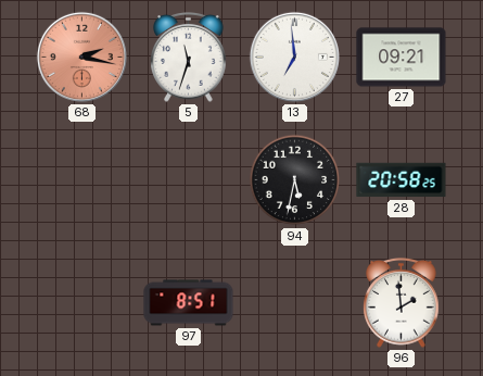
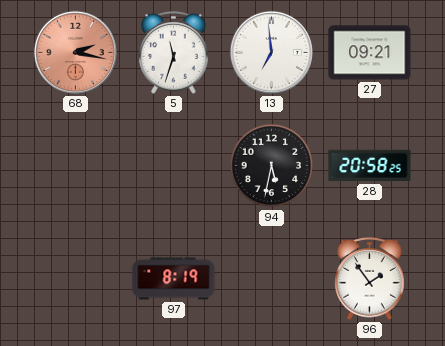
97: 8:51 -> 8:19 (174, 279)
96: 1:59 -> 1:54 (370, 279)
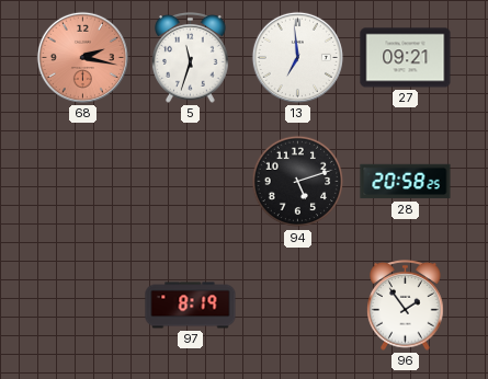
94: 5:32 -> 5:12 (298, 182)
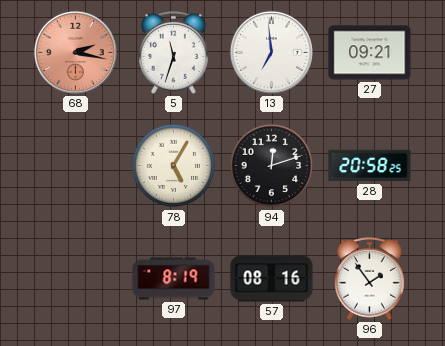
78: none -> 5:05 (174, 166)
94: 5:12 -> 12:12 (272, 166)
57: none -> 08:16 (272, 279)
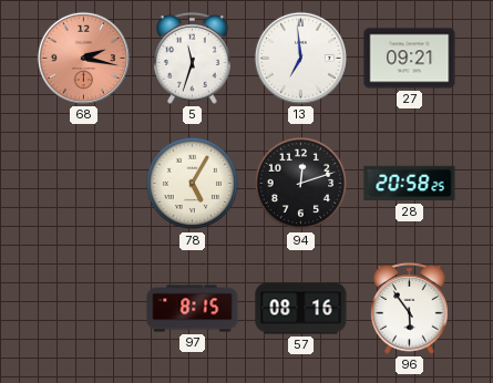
97: 8:19 -> 8:15 (193, 309)
96: 1:54 -> 5:54 (410, 309)
